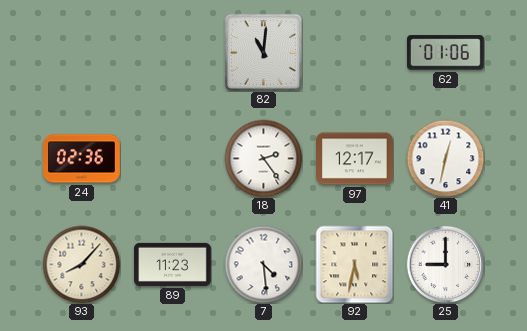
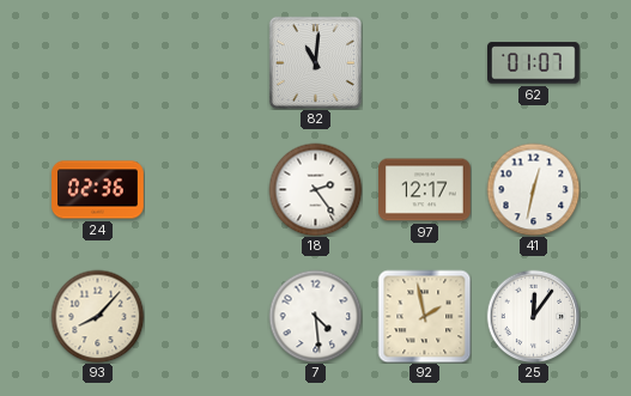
62: 01:06 -> 01:07 (534, 63)
89: 11:23 -> none (173, 264)
92: 5:32 -> 1:58 (424, 316)
25: 9:00 -> 12:06 (533, 316)
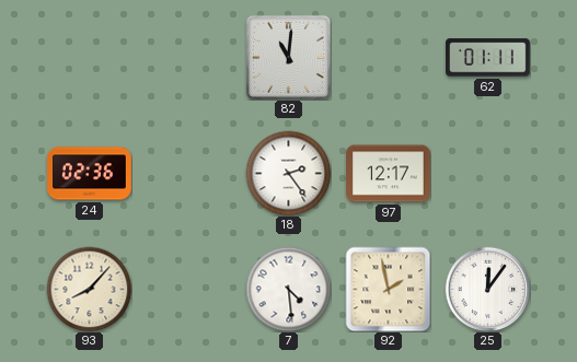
62: 01:07 -> 01:11 (488, 58)
41: 12:32 -> none (533, 189)
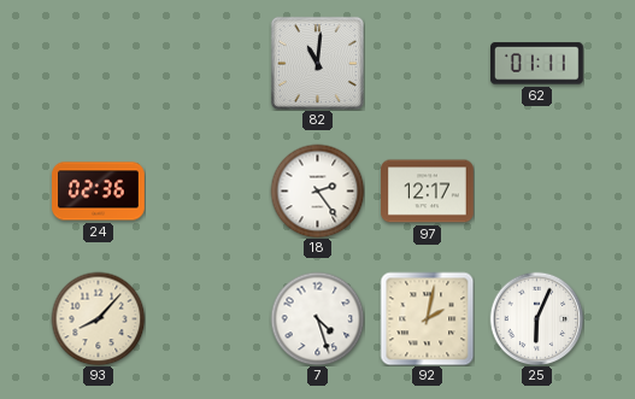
7: 4:29 -> 4:27 (317, 318)
92: 1:58 -> 2:02 (427, 318)
25: 12:06 -> 6:04 (536, 318)
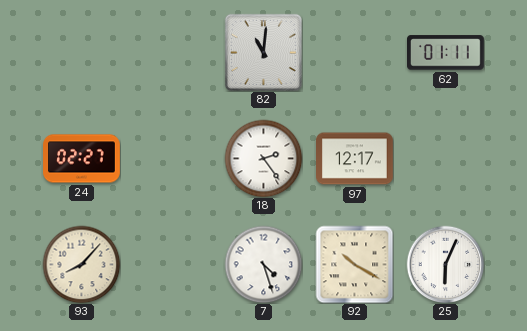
24: 02:36 -> 02:27 (82, 159)
92: 2:02 -> 10:20 (354, 264)
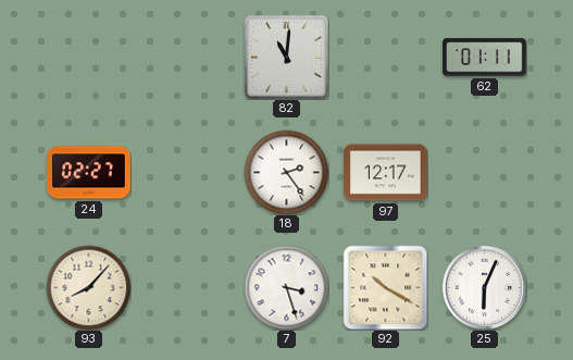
7: 4:27 -> 3:27 (286, 287)
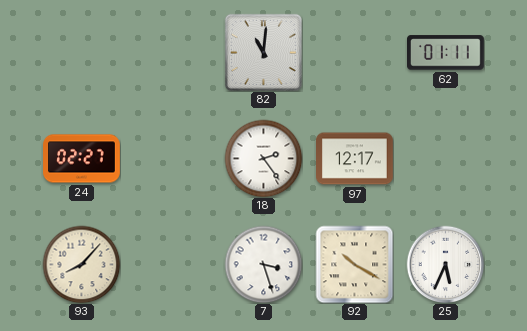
25: 6:04 -> 5:34 (445, 264)
